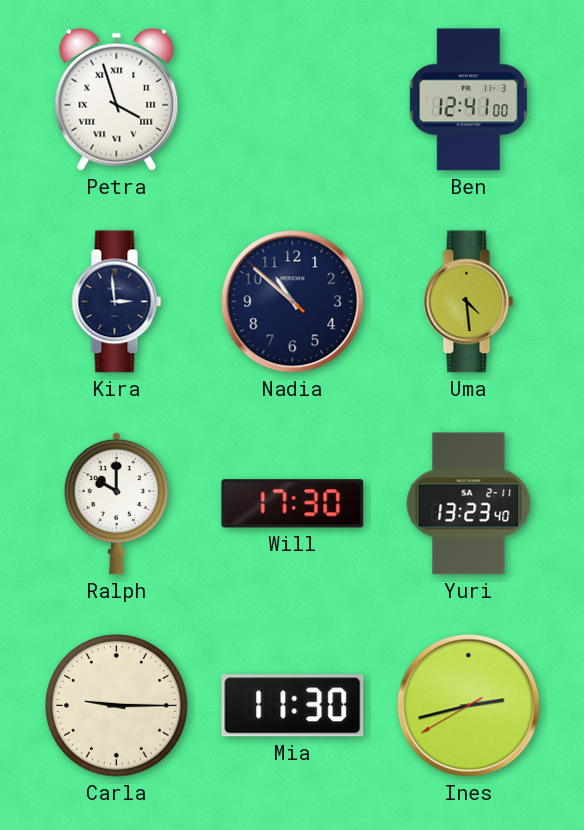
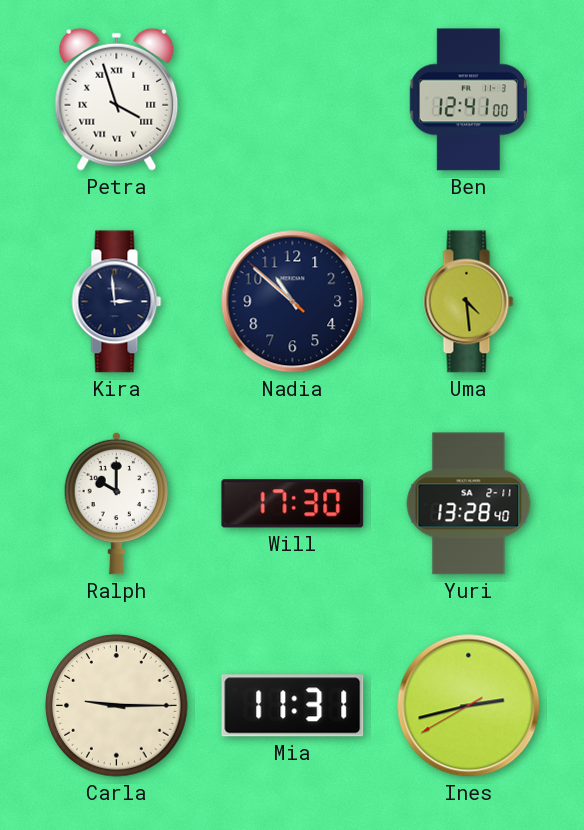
Yuri: 13:23 -> 13:28 (469, 504)
Mia: 11:30 -> 11:31 (293, 706)
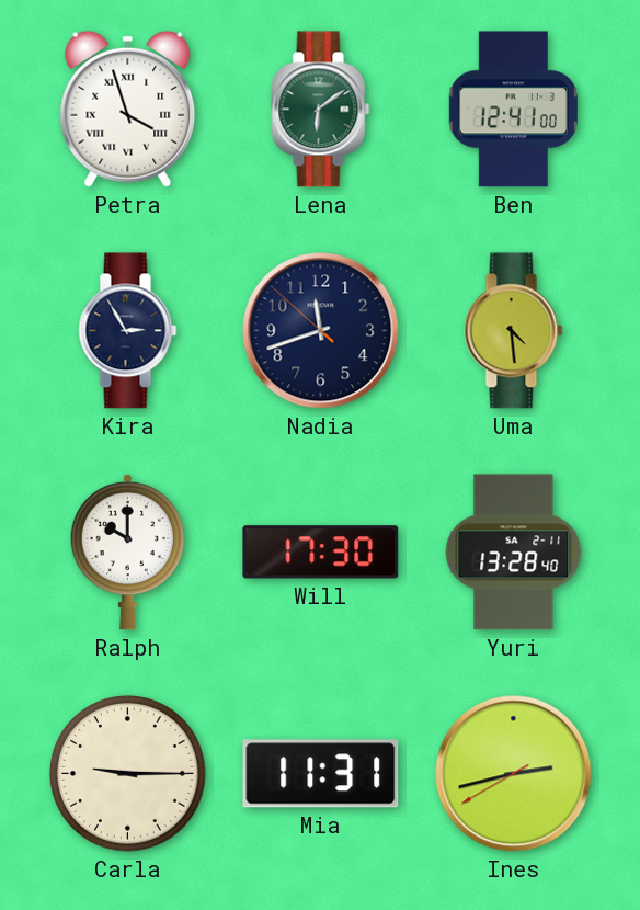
Lena: none -> 6:09 (321, 110)
Kira: 2:59 -> 2:55 (128, 331)
Nadia: 10:51 -> 11:41 (321, 331)
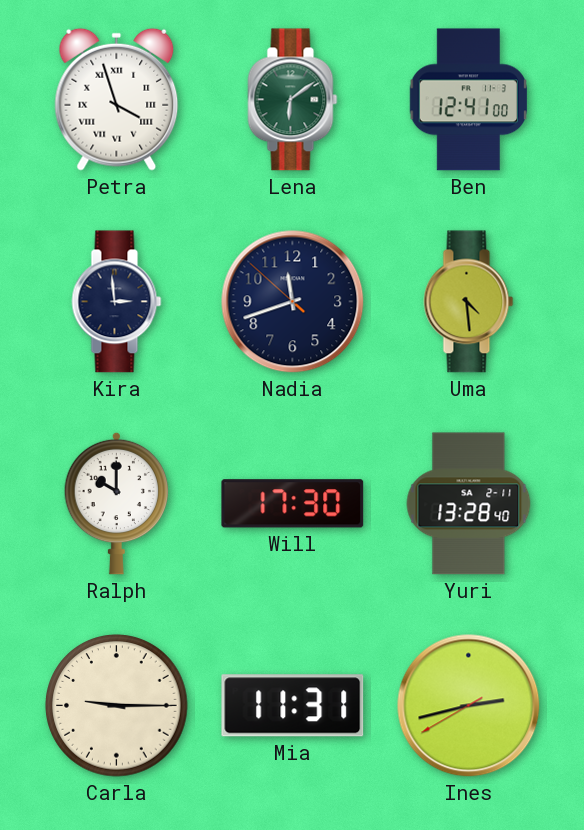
Kira: 2:55 -> 2:59 (117, 302)
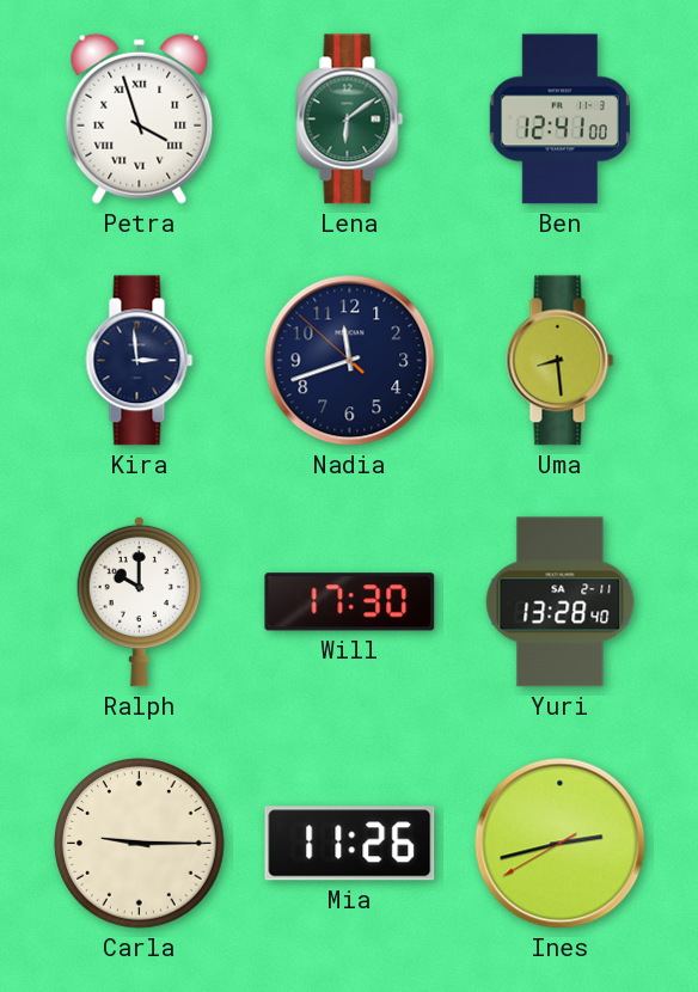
Uma: 4:29 -> 8:29 (561, 361)
Mia: 11:31 -> 11:26 (350, 844)
